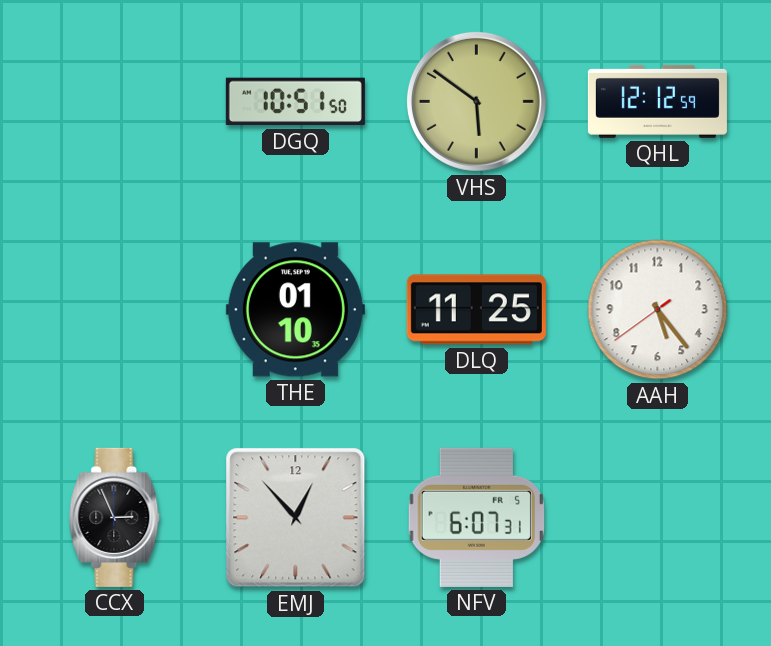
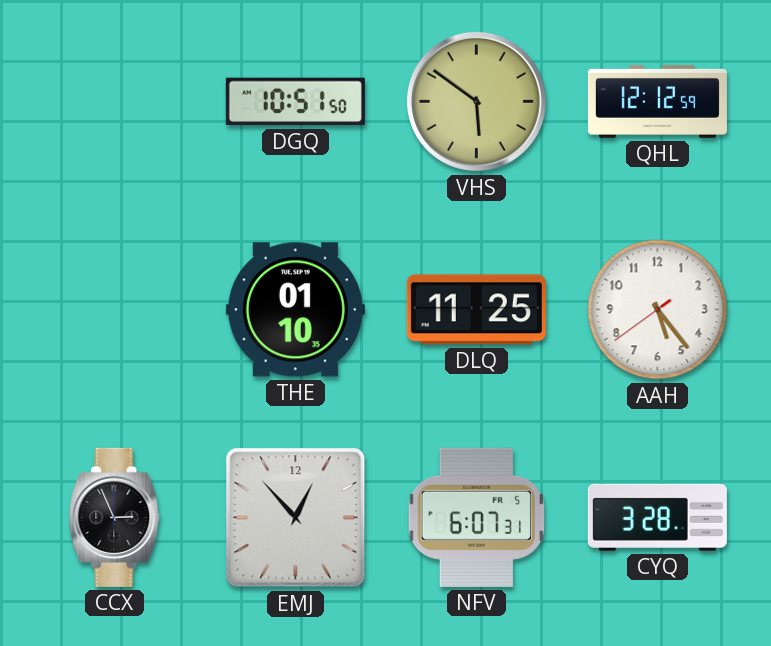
CYQ: none -> 3:28 (657, 517)
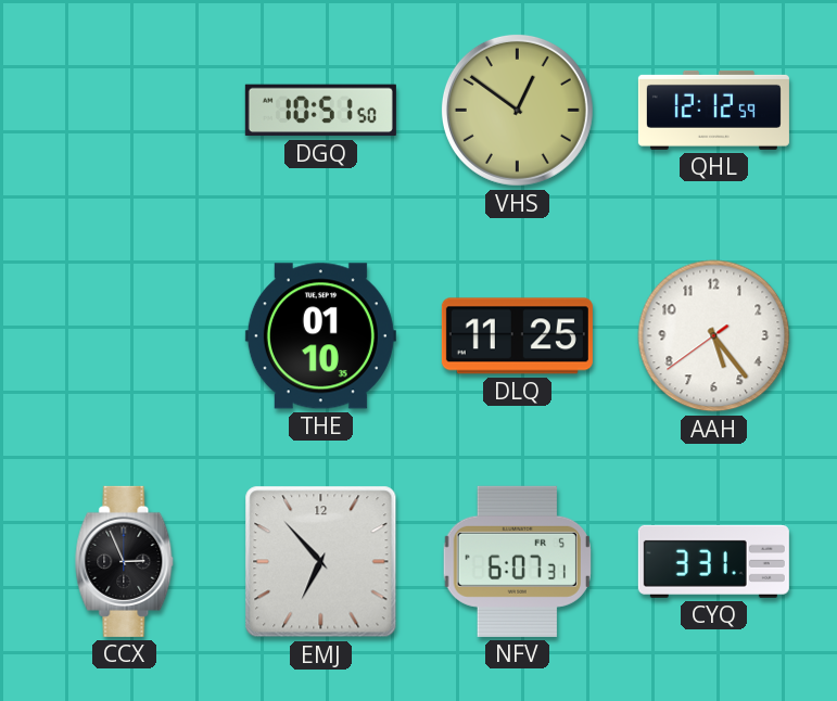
VHS: 5:51 -> 12:51 (517, 110)
EMJ: 12:53 -> 6:53 (321, 562)
CYQ: 3:28 -> 3:31 (713, 561)
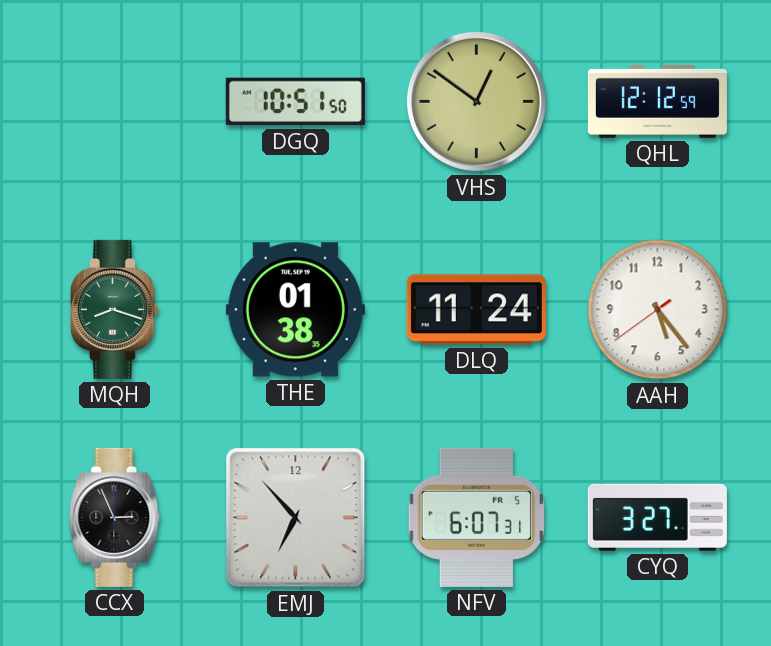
MQH: none -> 8:18 (114, 309)
THE: 01:10 -> 01:38 (295, 310)
DLQ: 11:25 -> 11:24 (476, 310)
CYQ: 3:31 -> 3:27 (657, 517)
